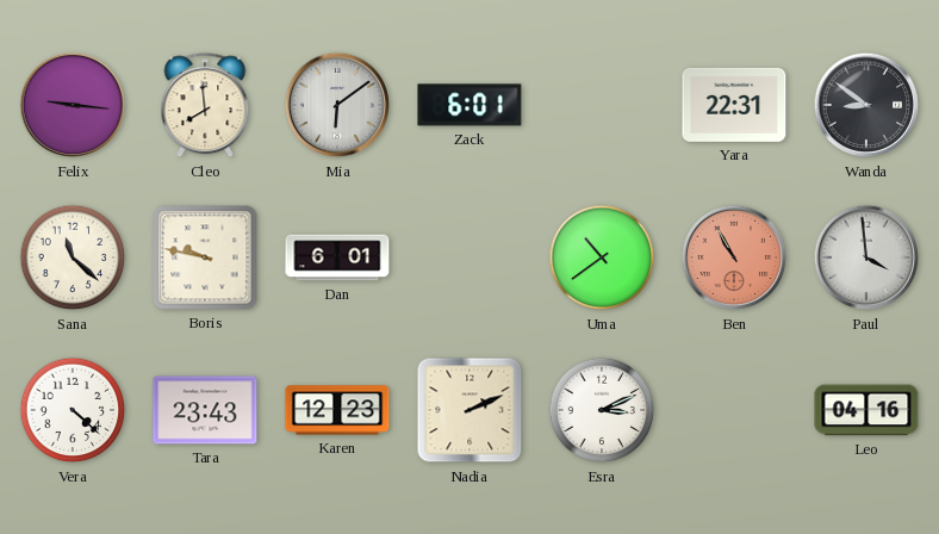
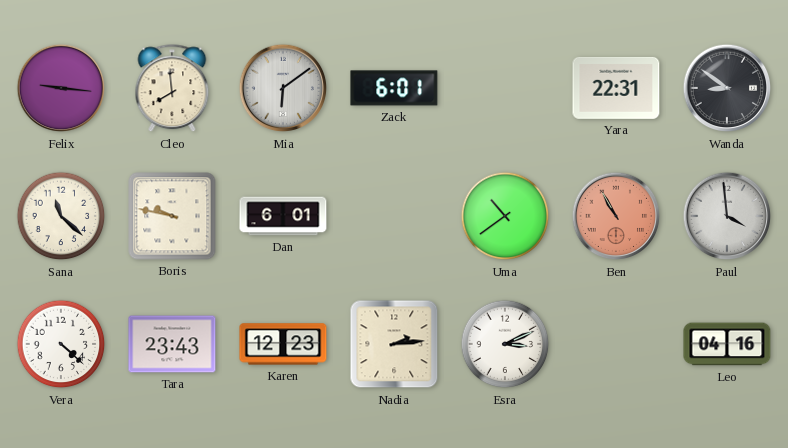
Nadia: 2:11 -> 2:14 (394, 344)
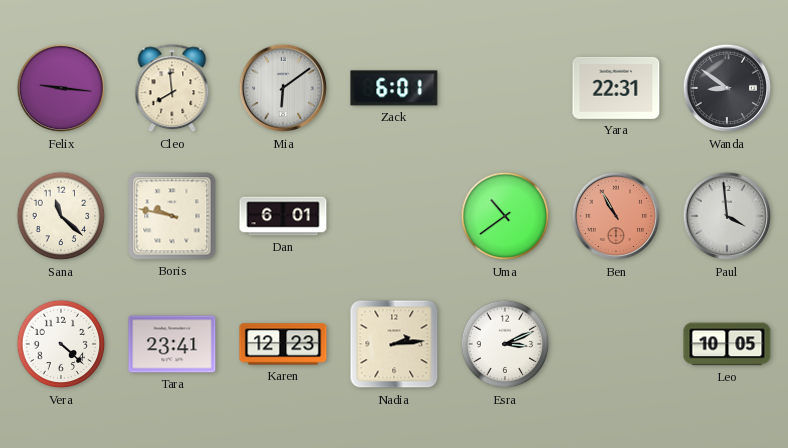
Tara: 23:43 -> 23:41 (172, 344)
Leo: 04:16 -> 10:05 (727, 344)
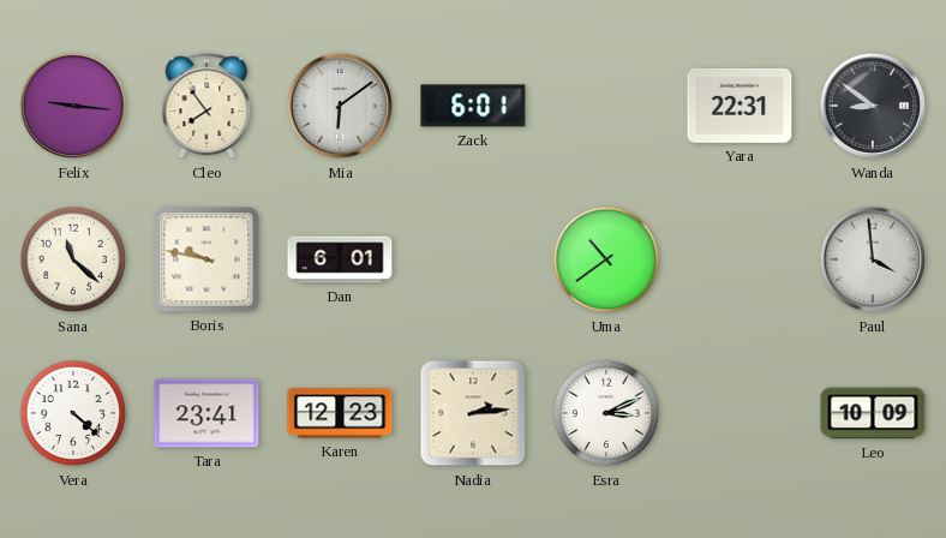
Cleo: 7:59 -> 7:54 (206, 107)
Ben: 10:55 -> none (616, 216)
Leo: 10:05 -> 10:09 (873, 413)
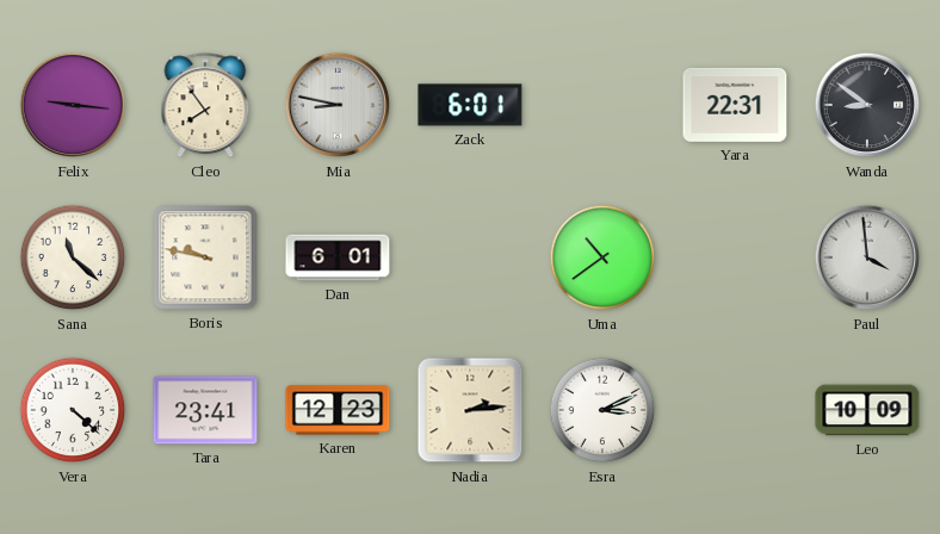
Mia: 6:09 -> 8:47 (338, 105)
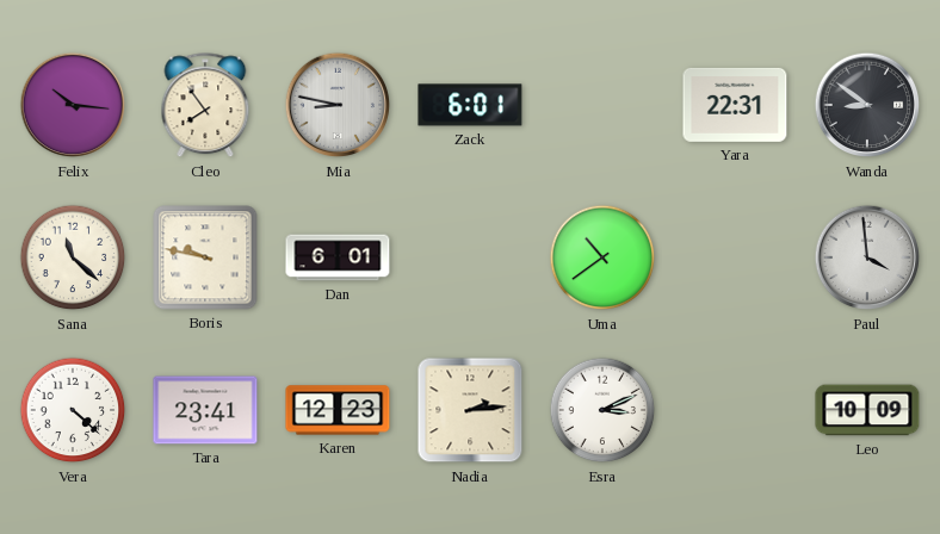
Felix: 9:16 -> 10:16 (73, 105)
